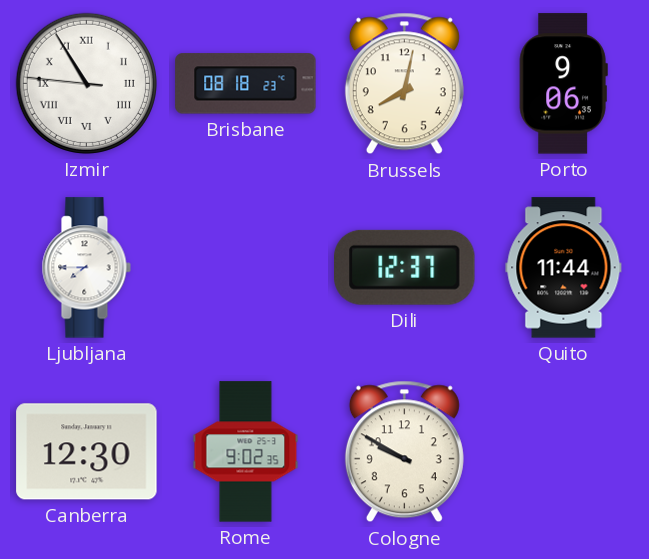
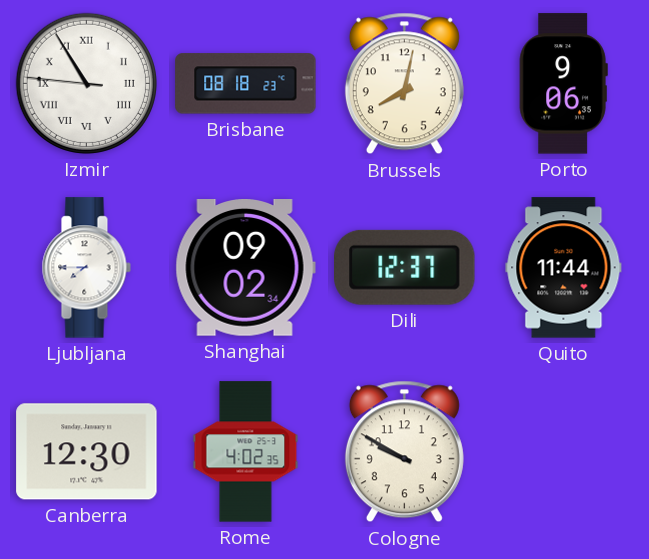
Shanghai: none -> 09:02 (245, 268)
Rome: 9:02 -> 4:02 (246, 452)
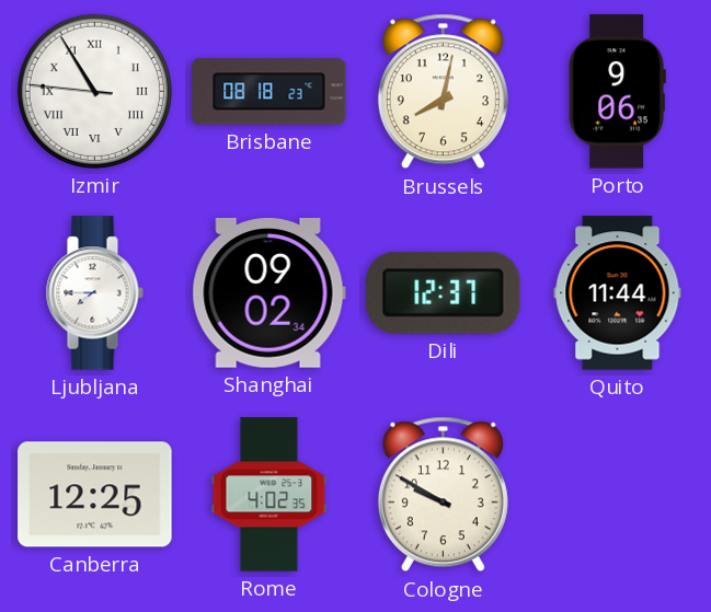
Canberra: 12:30 -> 12:25 (95, 495)
